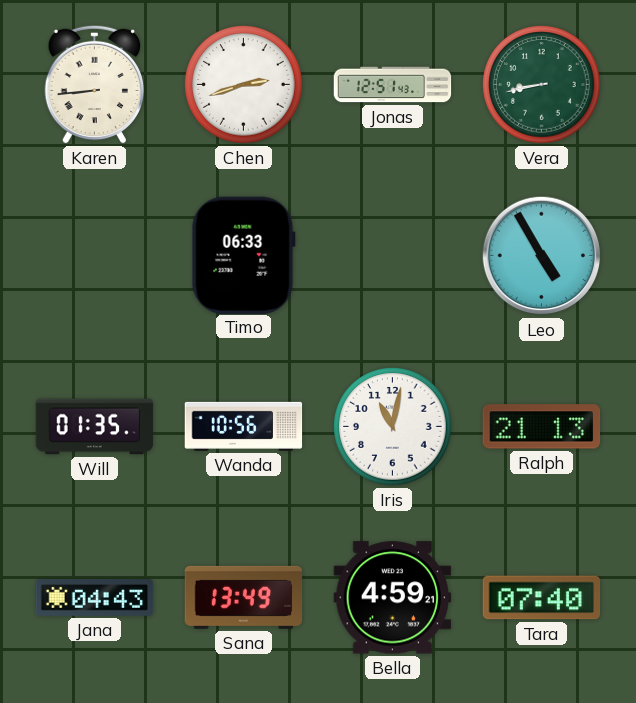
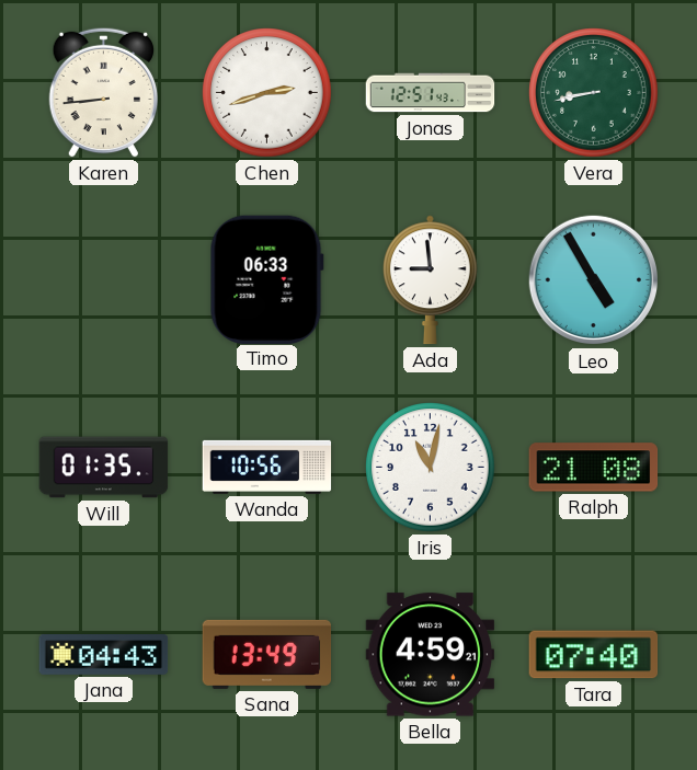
Ada: none -> 8:59 (430, 280)
Ralph: 21:13 -> 21:08 (594, 468)
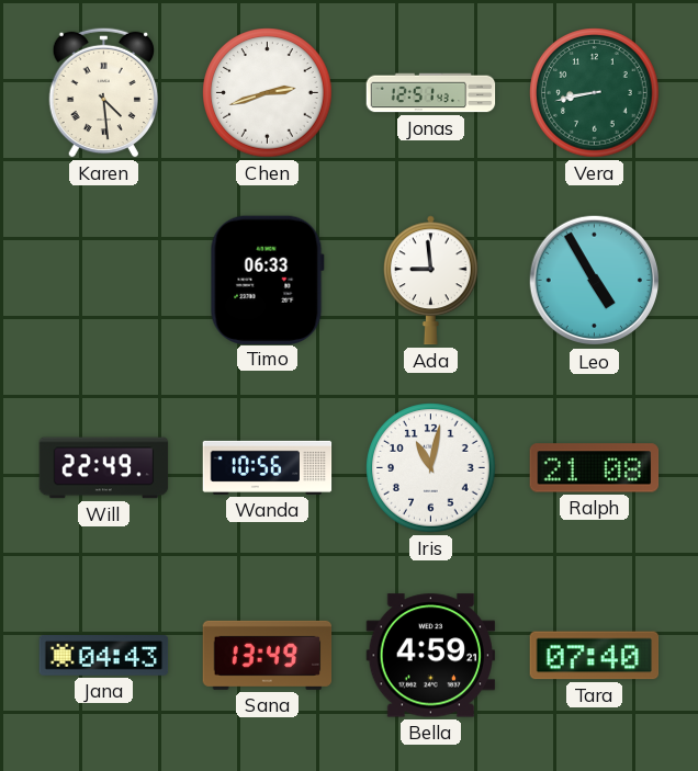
Karen: 8:44 -> 4:29 (103, 92)
Will: 01:35 -> 22:49 (104, 468)
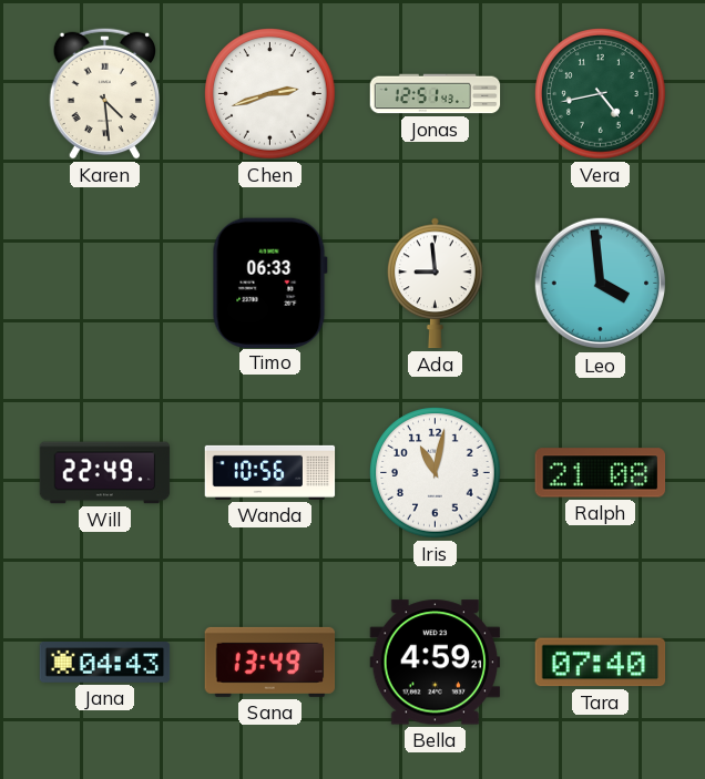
Vera: 8:43 -> 4:43 (601, 94)
Leo: 4:55 -> 3:59 (601, 284)
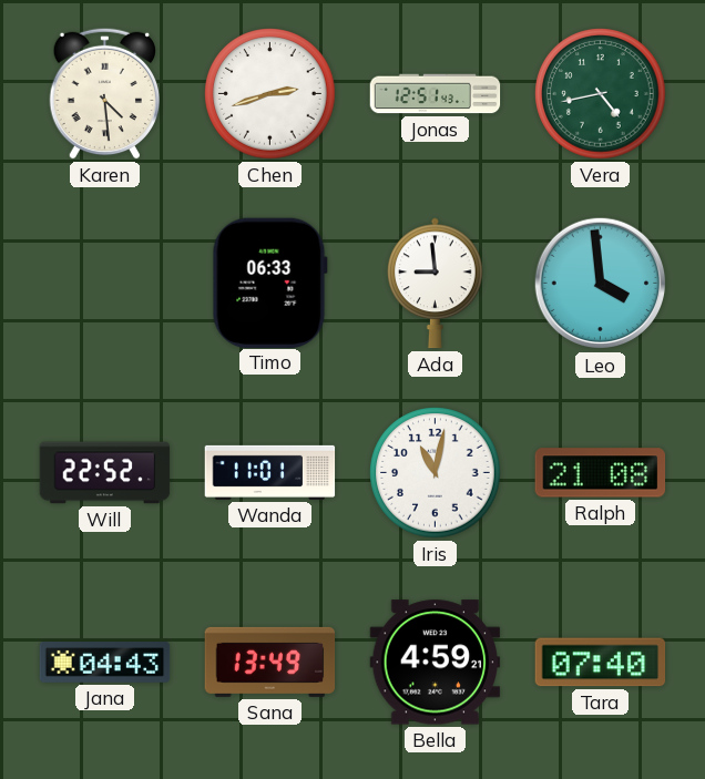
Will: 22:49 -> 22:52 (105, 473)
Wanda: 10:56 -> 11:01 (270, 472)
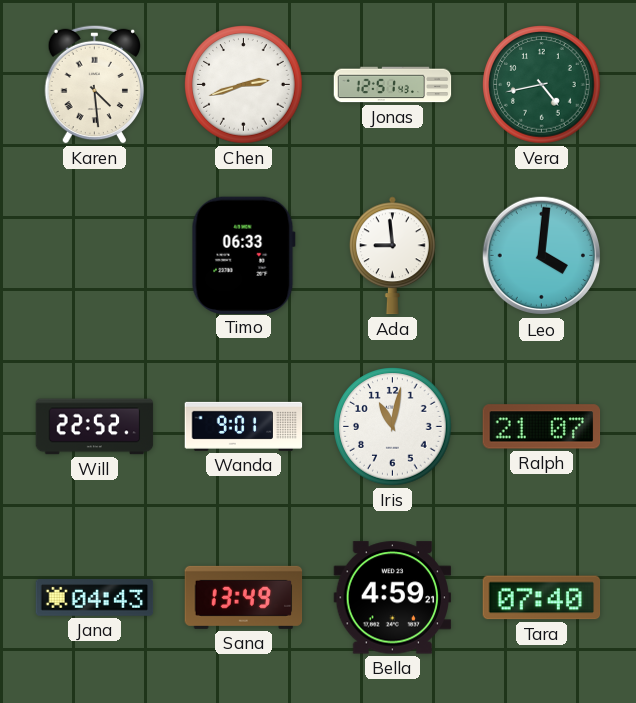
Leo: 3:59 -> 4:01 (542, 256)
Wanda: 11:01 -> 9:01 (244, 426)
Ralph: 21:08 -> 21:07 (542, 427)
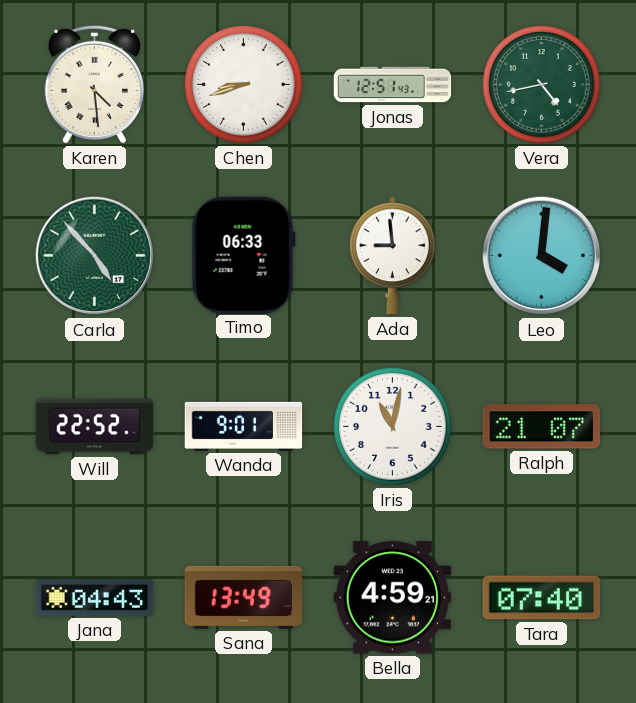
Chen: 2:42 -> 8:42 (244, 85)
Carla: none -> 4:53 (95, 256)
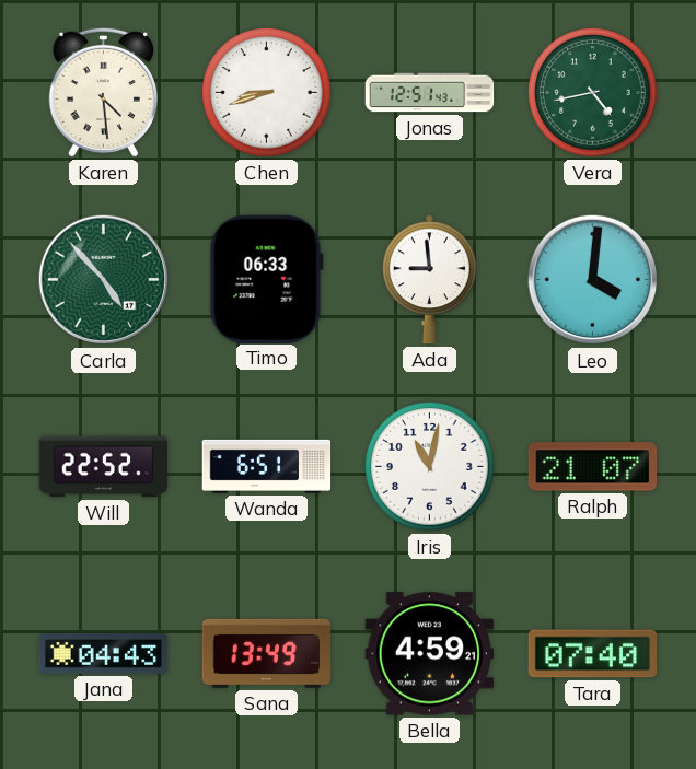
Wanda: 9:01 -> 6:51 (267, 466)
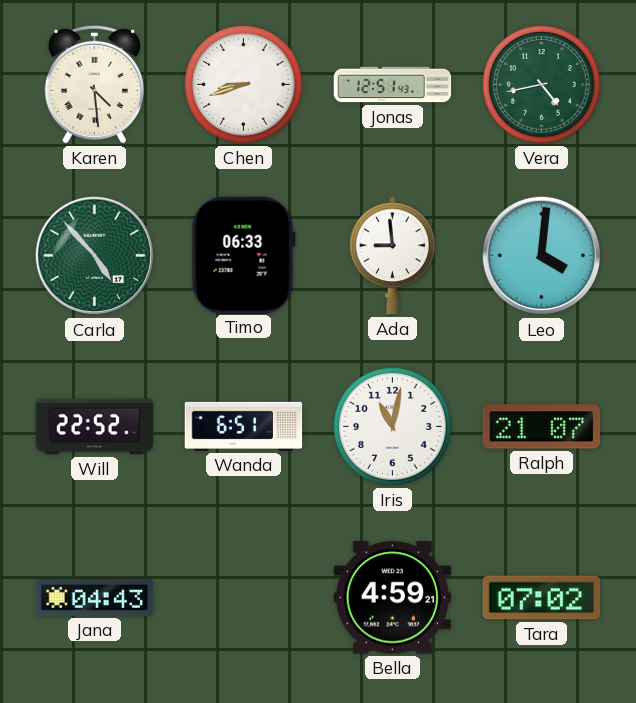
Sana: 13:49 -> none (267, 653)
Tara: 07:40 -> 07:02 (542, 598)
